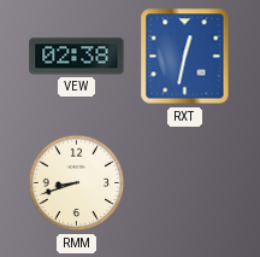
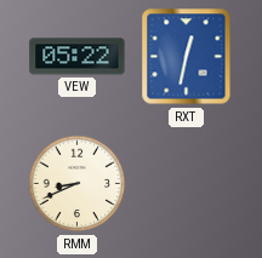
VEW: 02:38 -> 05:22 (78, 57)
RMM: 8:42 -> 8:41 (78, 184)
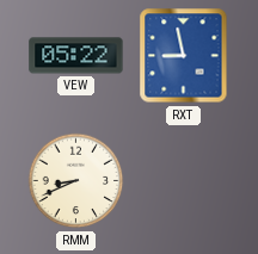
RXT: 12:32 -> 8:58 (184, 56)
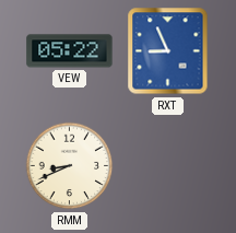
RXT: 8:58 -> 8:56 (168, 51)
